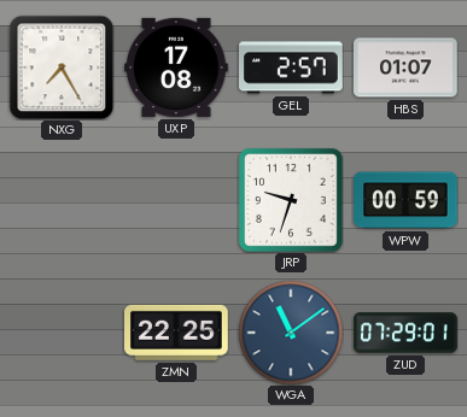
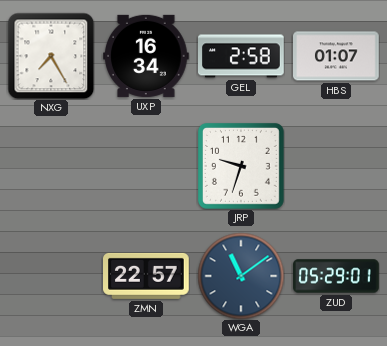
UXP: 17:08 -> 16:34 (147, 56)
GEL: 2:57 -> 2:58 (241, 56)
WPW: 00:59 -> none (405, 200)
ZMN: 22:25 -> 22:57 (147, 276)
ZUD: 07:29 -> 05:29 (336, 276)
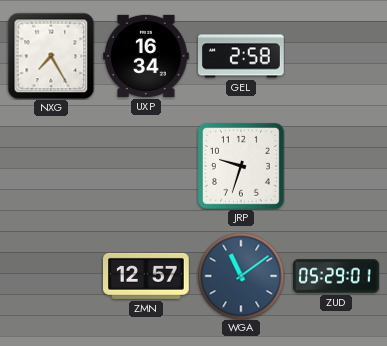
HBS: 01:07 -> none (337, 56)
ZMN: 22:57 -> 12:57 (147, 276)
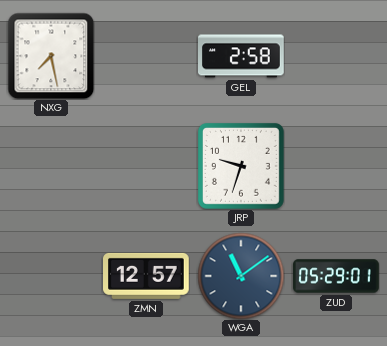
NXG: 7:25 -> 7:28 (51, 56)
UXP: 16:34 -> none (147, 56)
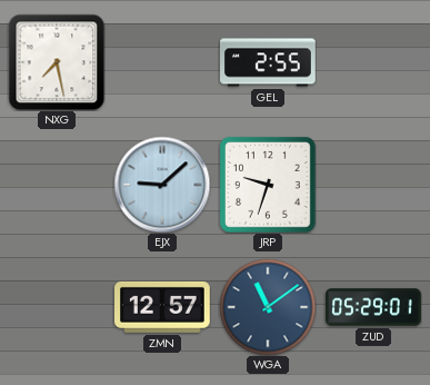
GEL: 2:58 -> 2:55 (268, 62)
EJX: none -> 9:08 (162, 185)
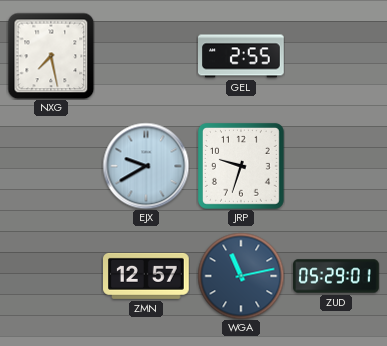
EJX: 9:08 -> 9:40 (146, 166)
WGA: 11:09 -> 11:13 (241, 276)
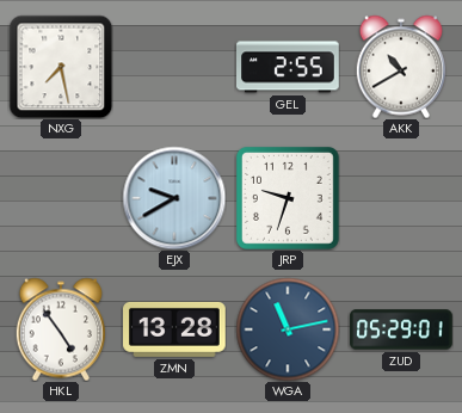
AKK: none -> 10:40 (400, 67)
HKL: none -> 4:54 (60, 329)
ZMN: 12:57 -> 13:28 (175, 329)
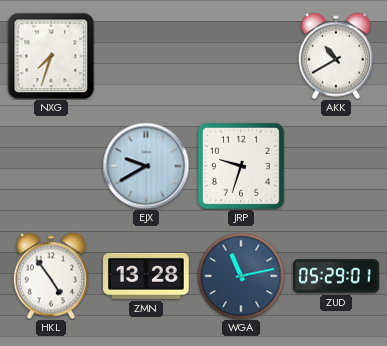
NXG: 7:28 -> 7:33 (51, 56)
GEL: 2:55 -> none (288, 67)
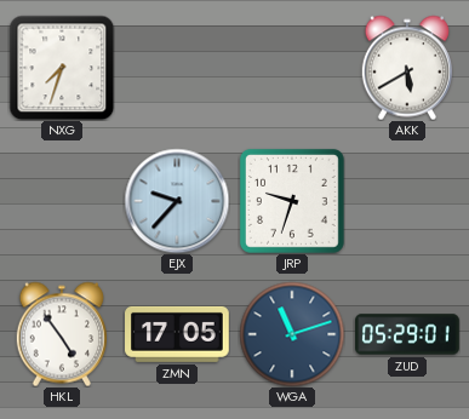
AKK: 10:40 -> 5:40 (406, 68)
EJX: 9:40 -> 9:37 (177, 201)
ZMN: 13:28 -> 17:05 (178, 334)
WGA: 11:13 -> 11:12 (292, 334)
